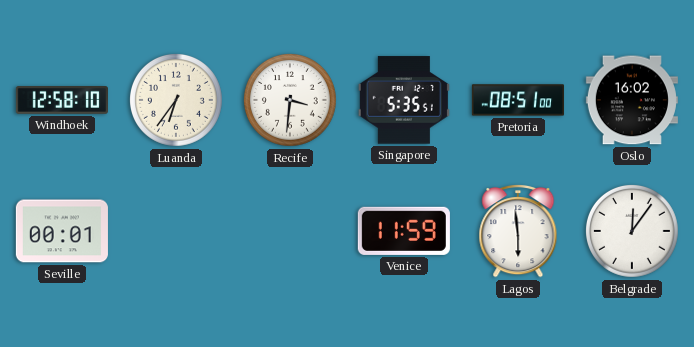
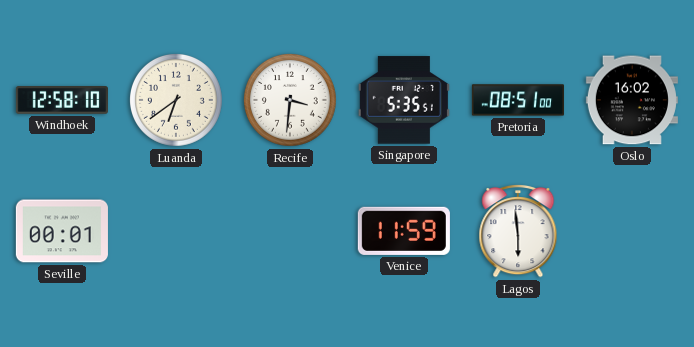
Luanda: 6:36 -> 6:39 (177, 101)
Belgrade: 12:06 -> none (633, 232)
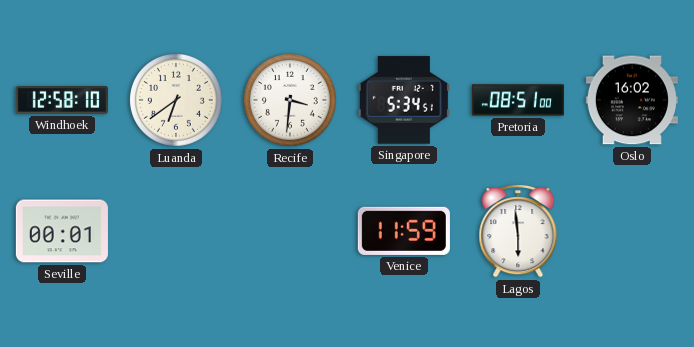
Singapore: 5:35 -> 5:34 (404, 100)
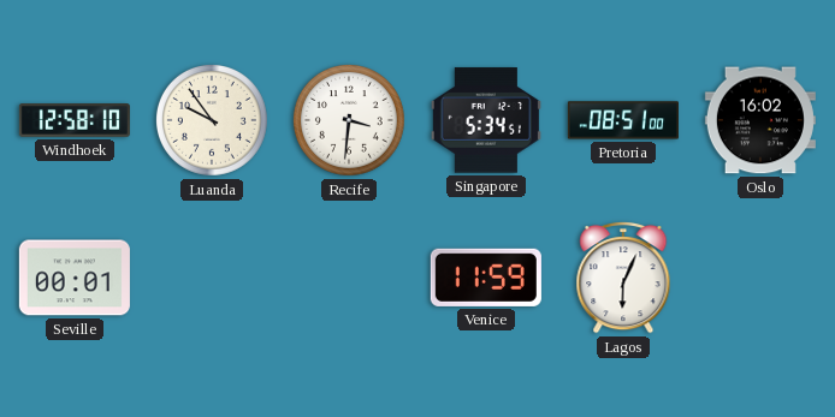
Luanda: 6:39 -> 9:54 (213, 121)
Lagos: 5:59 -> 6:04 (623, 278)
